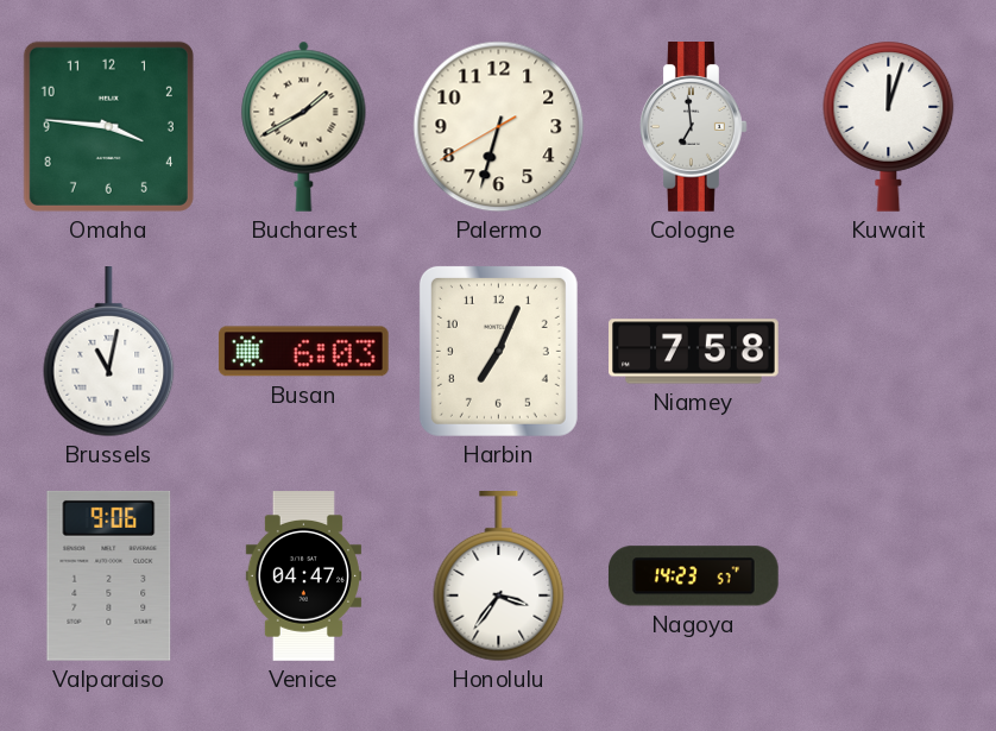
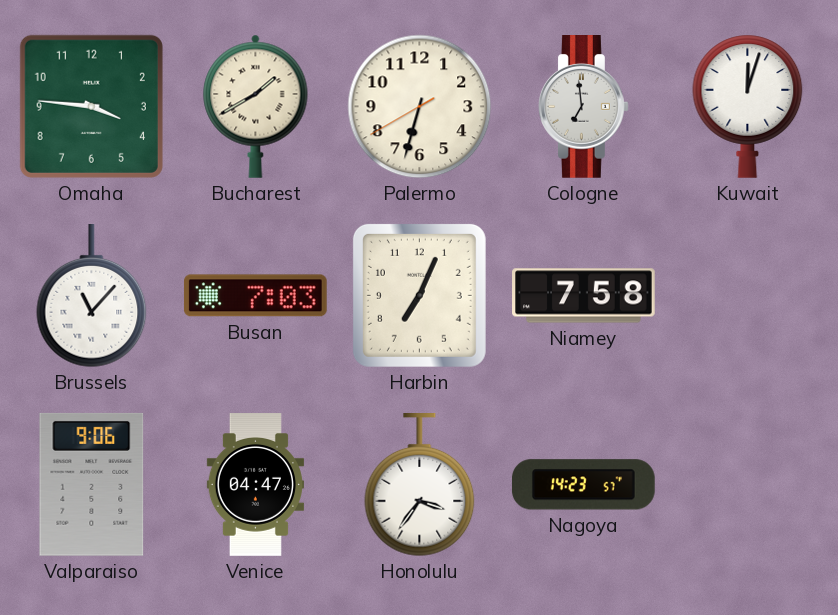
Brussels: 11:02 -> 11:07 (92, 297)
Busan: 6:03 -> 7:03 (255, 296)
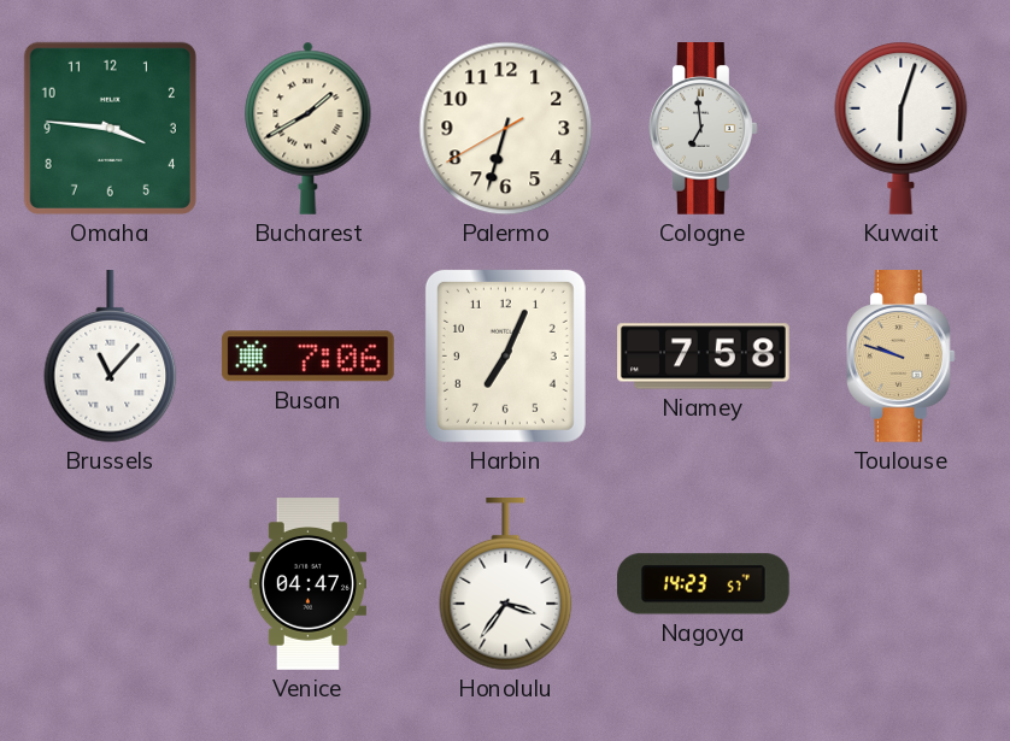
Kuwait: 12:03 -> 6:03 (902, 128)
Busan: 7:03 -> 7:06 (307, 357)
Toulouse: none -> 9:48 (902, 357)
Valparaiso: 9:06 -> none (92, 484)
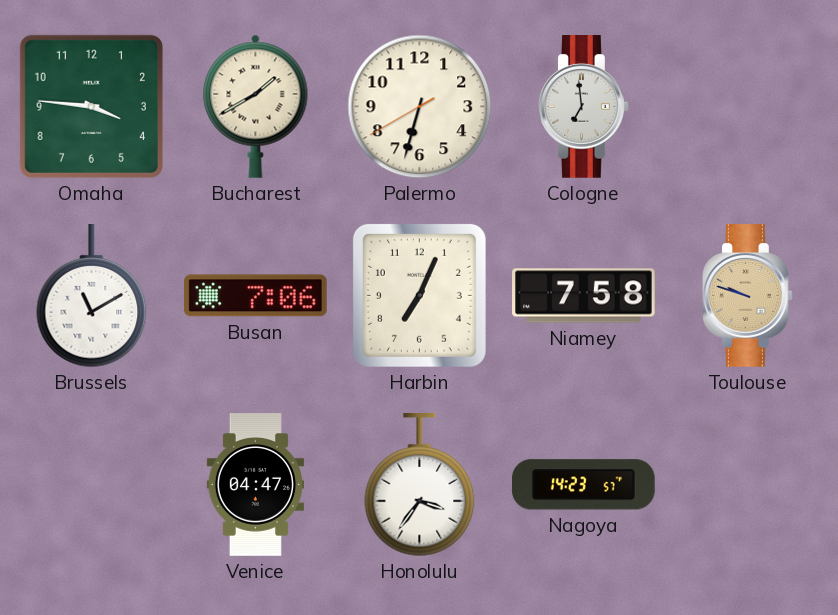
Kuwait: 6:03 -> none (902, 128)
Brussels: 11:07 -> 11:10 (92, 297)
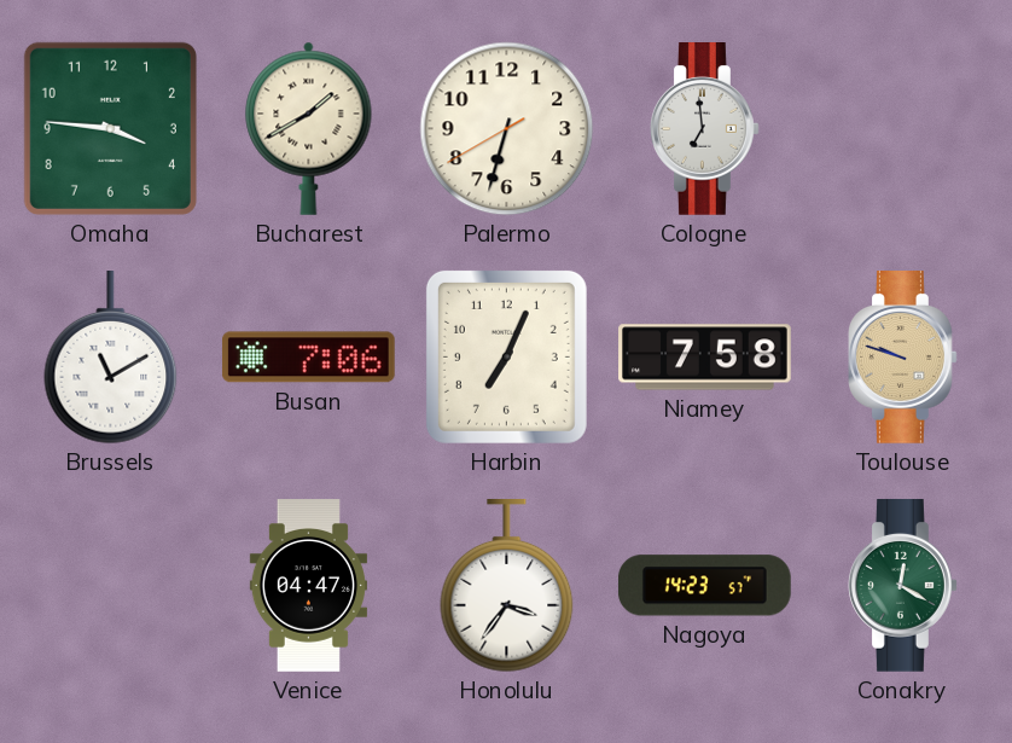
Conakry: none -> 12:20 (903, 586)
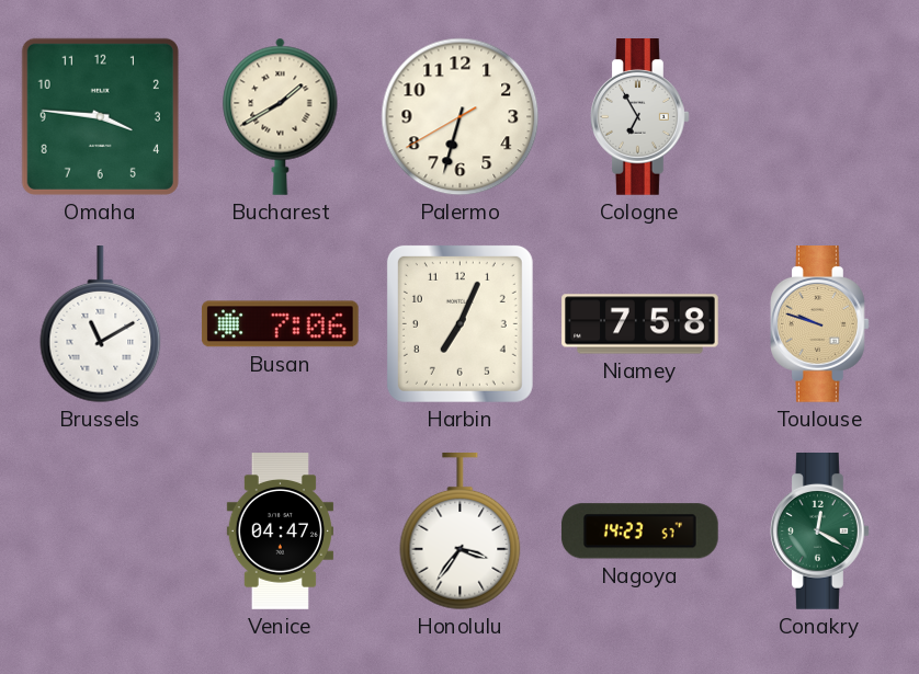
Cologne: 6:59 -> 6:55 (640, 117)
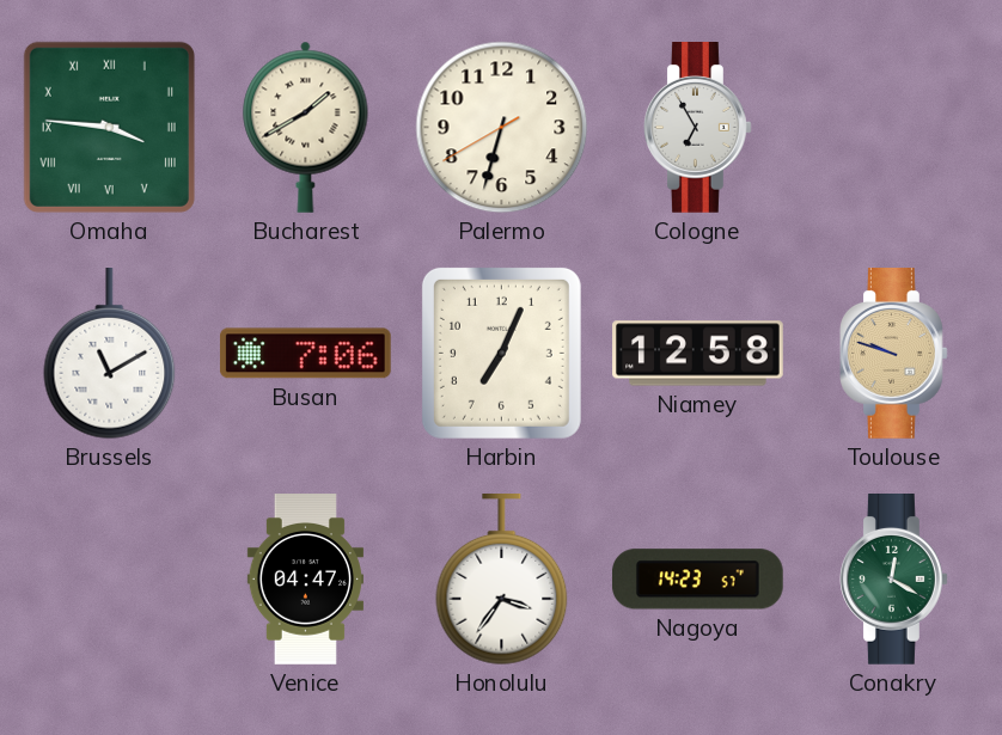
Omaha numerals: Arabic -> Roman (109, 127)
Niamey: 7:58 -> 12:58 (698, 354)
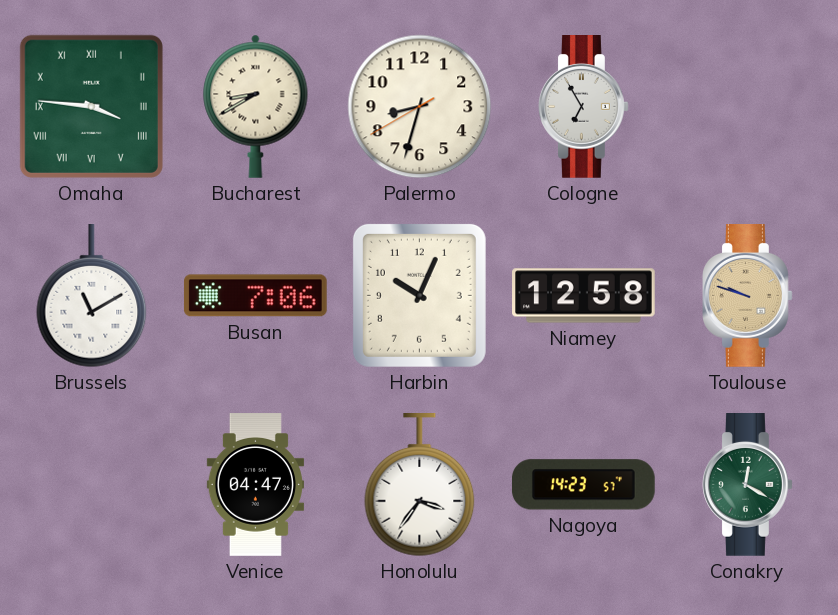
Bucharest: 1:40 -> 8:40 (256, 106)
Palermo: 6:32 -> 8:32 (420, 107)
Harbin: 7:04 -> 10:04 (419, 295)
